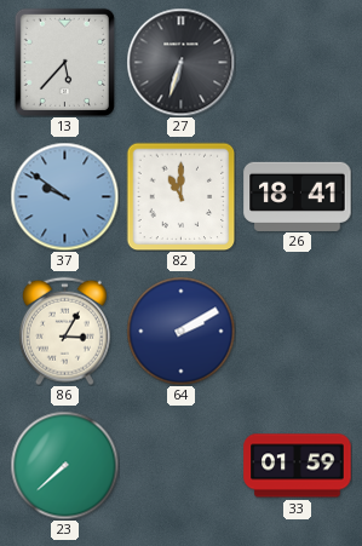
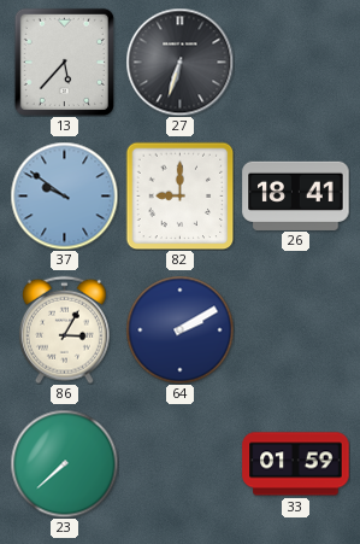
82: 11:00 -> 9:00 (179, 195)
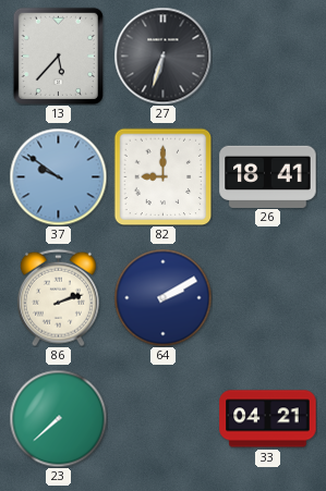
86: 3:05 -> 2:12 (58, 297)
33: 01:59 -> 04:21 (268, 419)
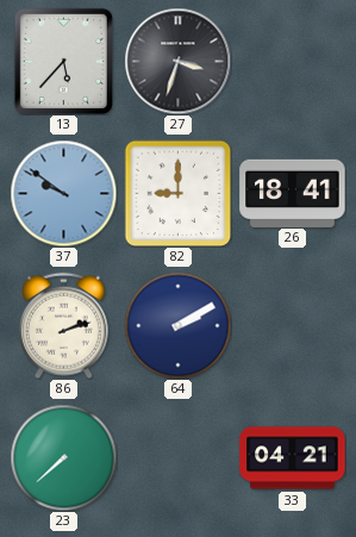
27: 6:33 -> 3:33 (177, 61)
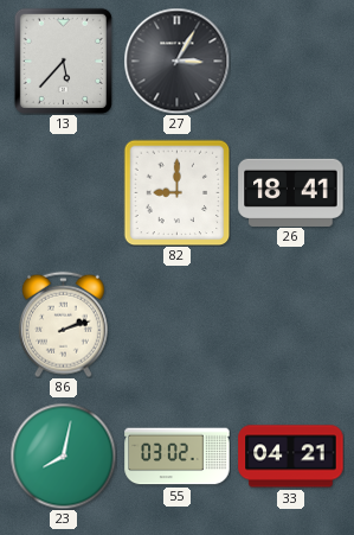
27: 3:33 -> 3:05 (176, 60)
37: 9:51 -> none (63, 193)
64: 2:10 -> none (177, 325)
23: 7:38 -> 8:02 (63, 456)
55: none -> 03:02 (178, 457)
